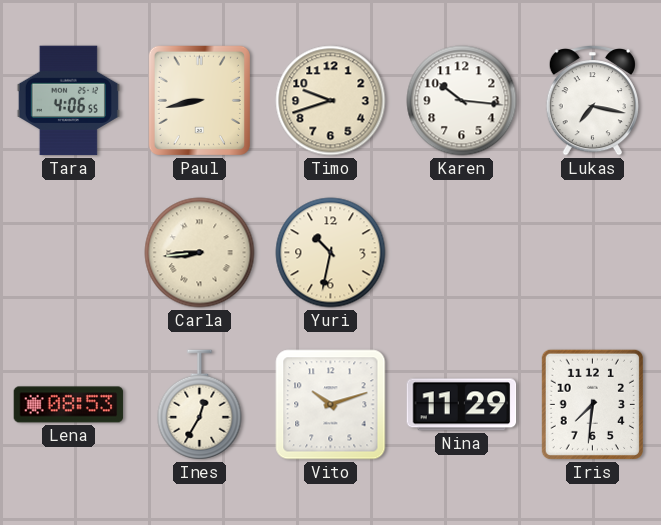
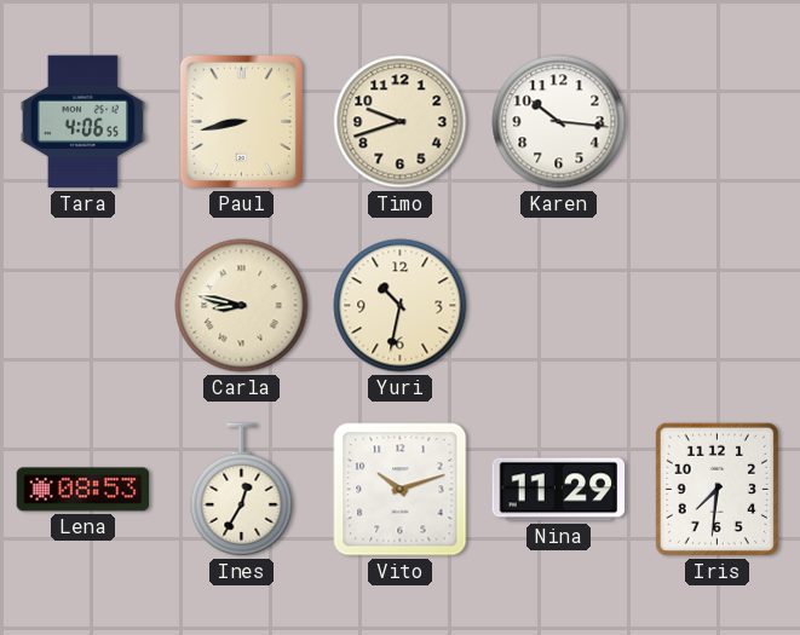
Lukas: 7:17 -> none (592, 101)
Carla: 8:44 -> 8:47 (242, 306)
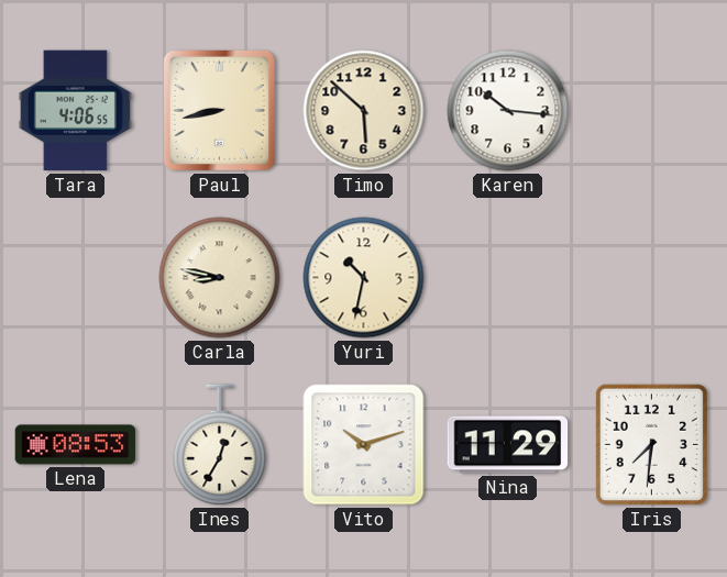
Timo: 9:42 -> 5:52 (364, 111)
